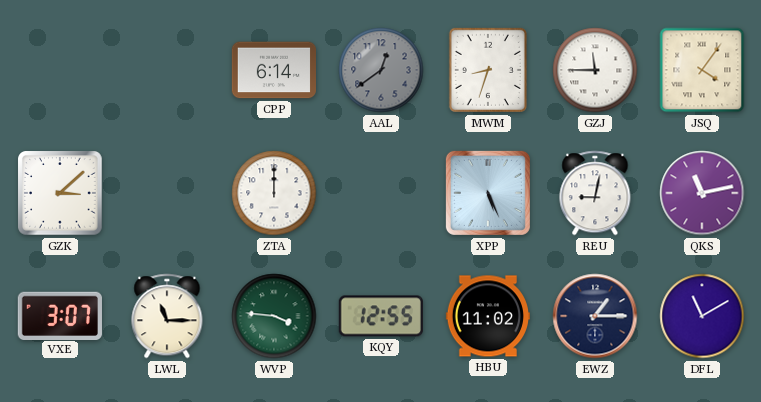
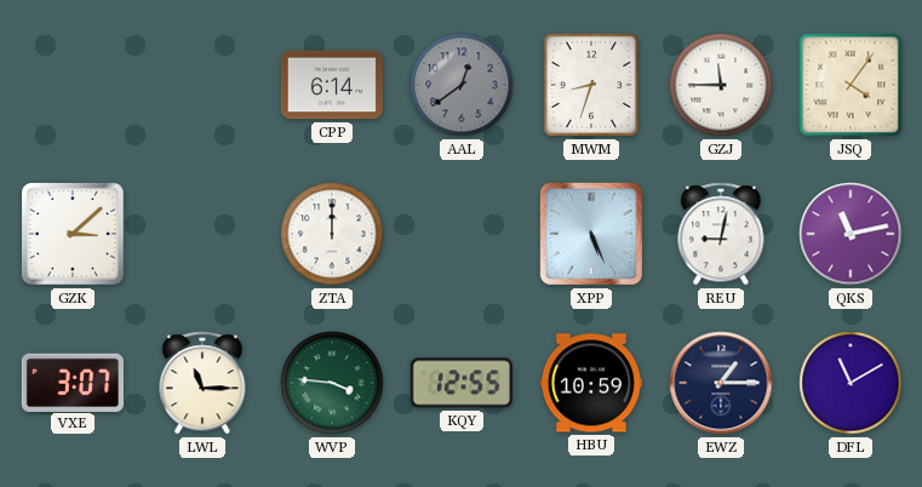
HBU: 11:02 -> 10:59 (590, 383)
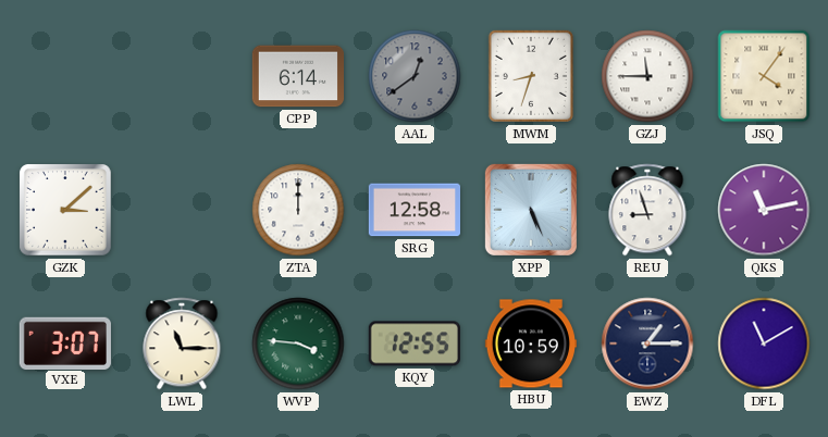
SRG: none -> 12:58 (413, 210)
REU: 9:02 -> 8:57 (647, 210)
